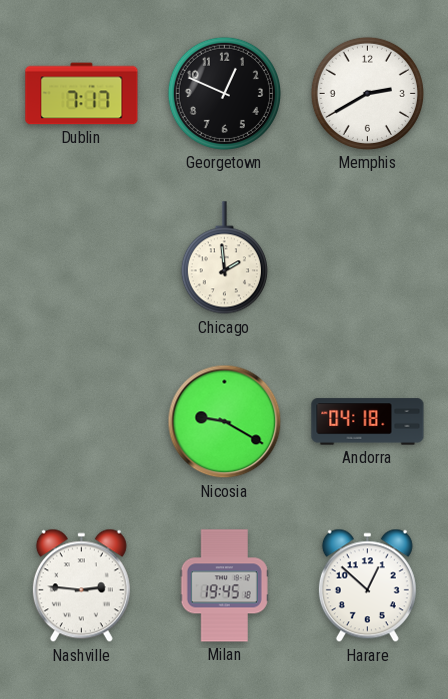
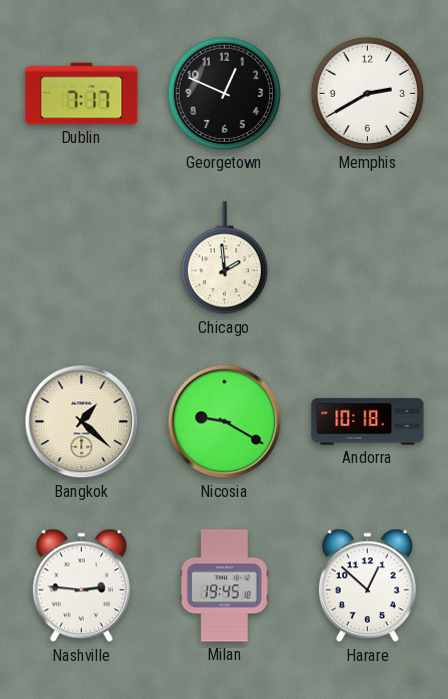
Bangkok: none -> 1:22 (82, 422)
Andorra: 04:18 -> 10:18 (368, 422)
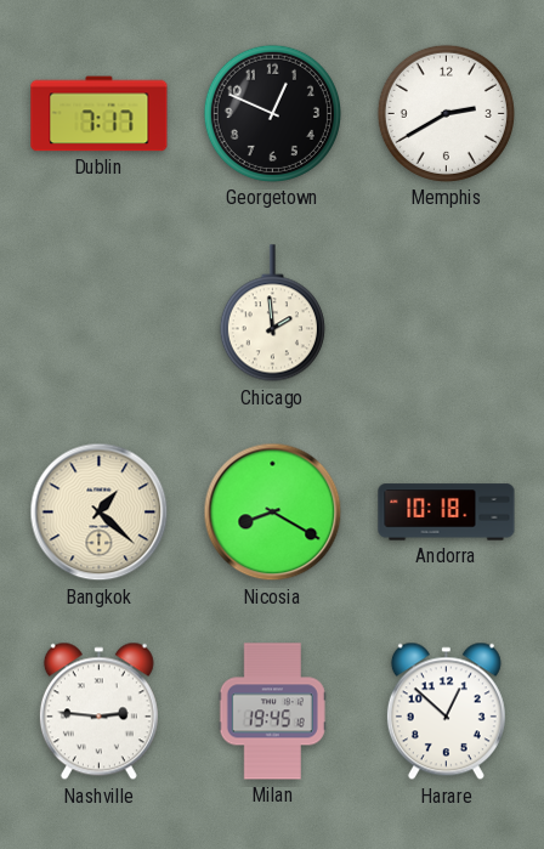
Nicosia: 9:20 -> 8:20 (273, 513)
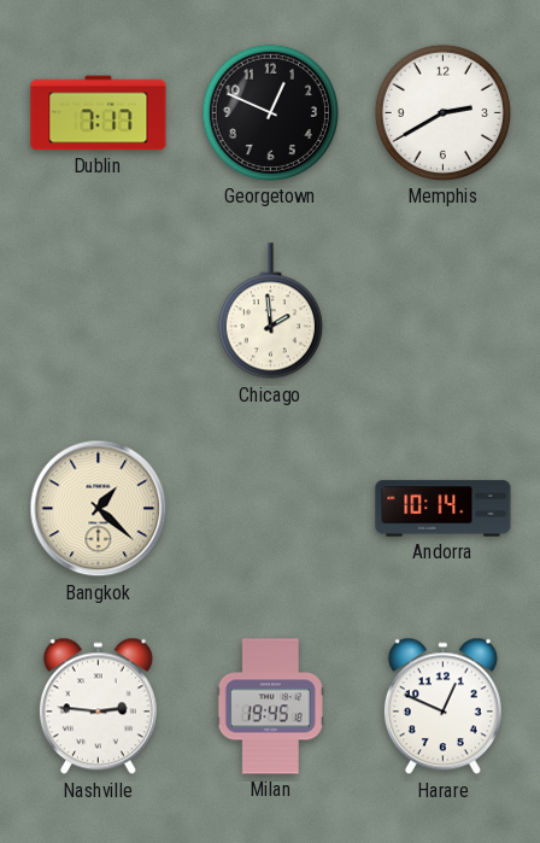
Nicosia: 8:20 -> none (273, 513)
Andorra: 10:18 -> 10:14 (444, 509)
Harare: 12:52 -> 12:49 (442, 707)
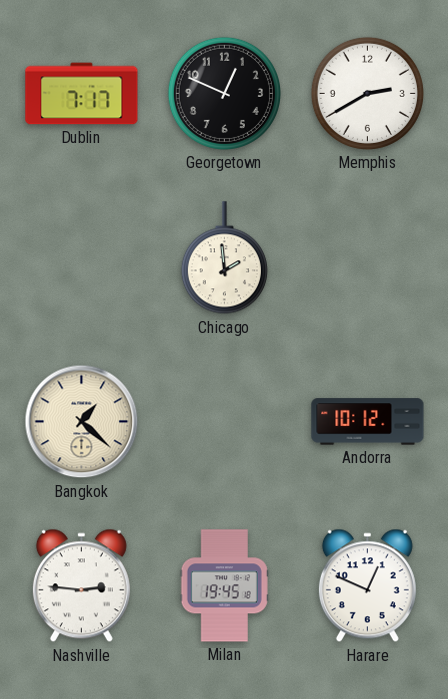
Andorra: 10:14 -> 10:12 (368, 422)
